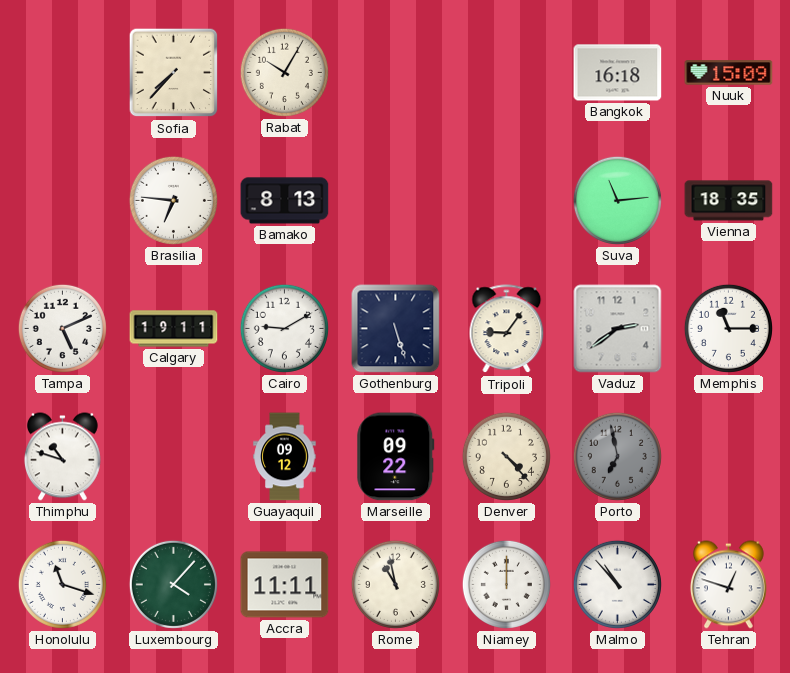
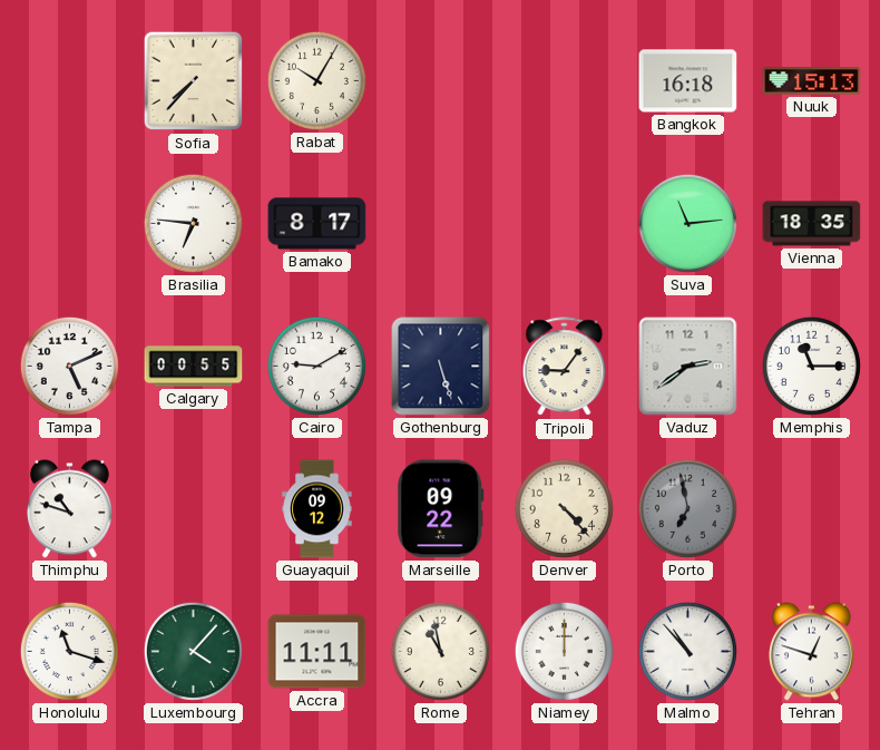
Nuuk: 15:09 -> 15:13 (812, 81)
Bamako: 8:13 -> 8:17 (317, 224)
Calgary: 19:11 -> 00:55 (194, 367)
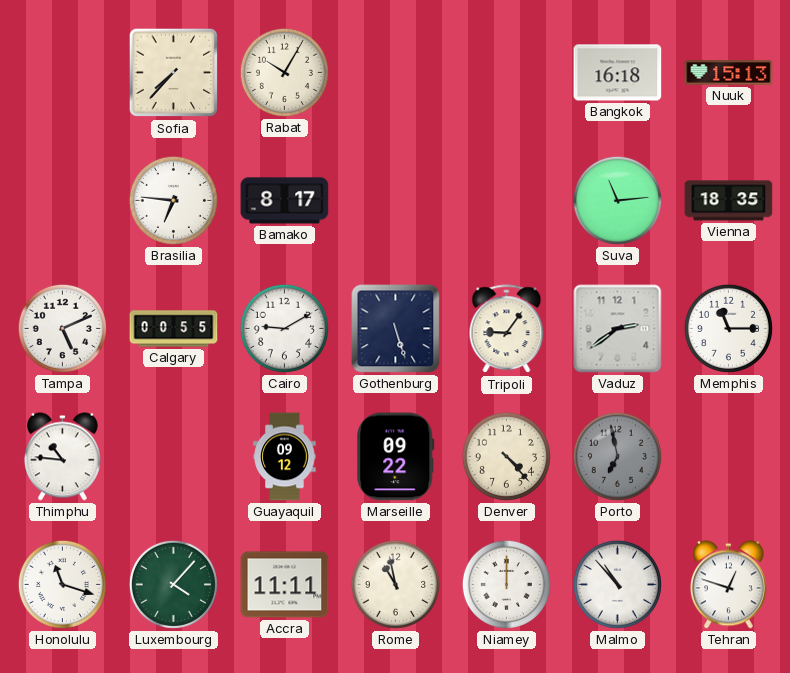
Thimphu: 10:48 -> 10:46 (62, 457)
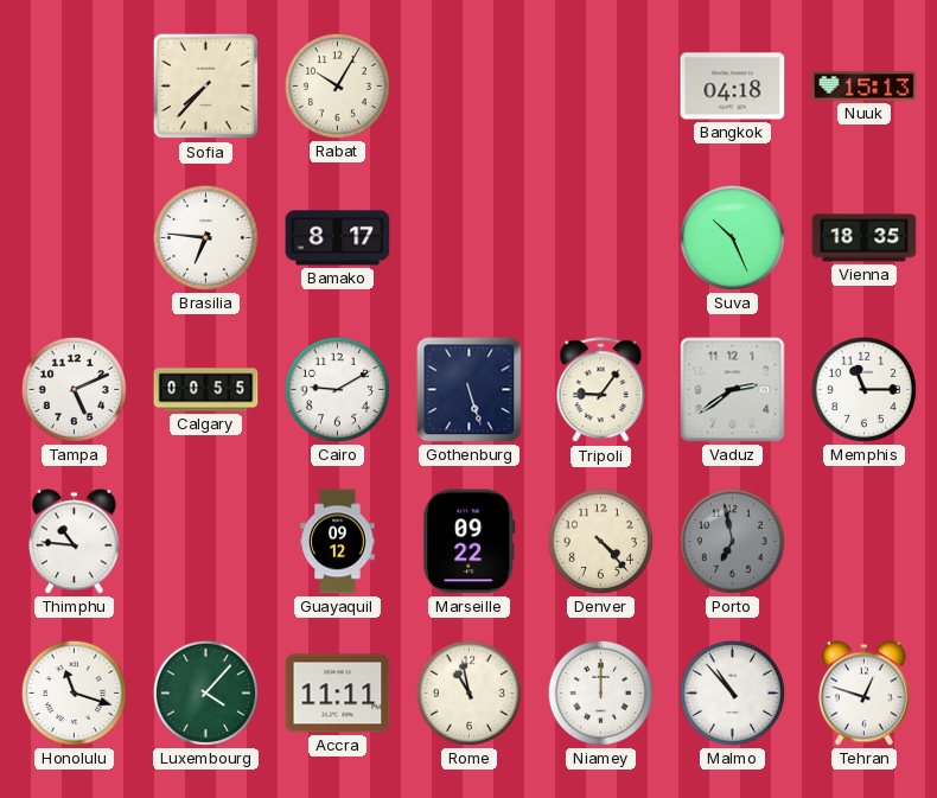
Bangkok: 16:18 -> 04:18 (733, 87)
Suva: 11:14 -> 10:26 (732, 237)
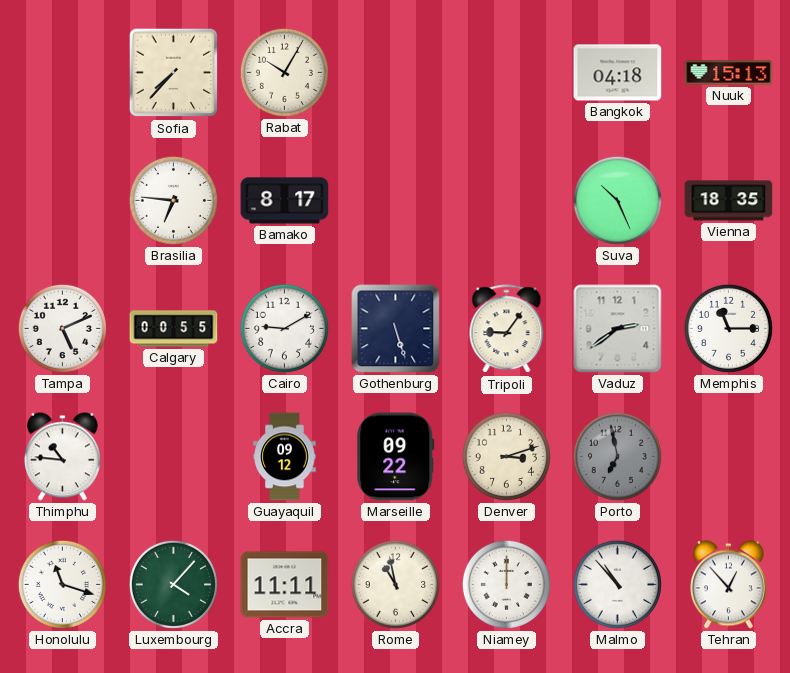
Denver: 4:23 -> 3:12 (506, 456)
Tehran: 12:48 -> 12:53 (728, 585)
